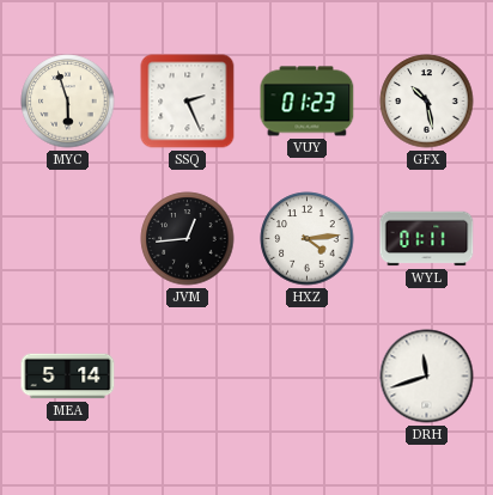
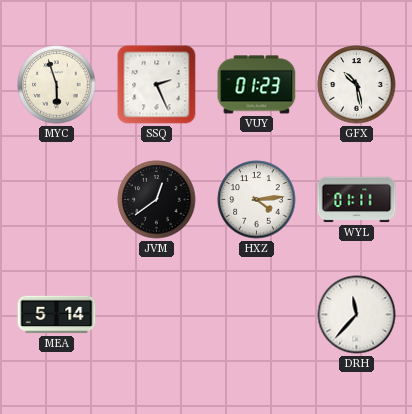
JVM: 12:44 -> 12:39 (157, 200)
DRH: 11:42 -> 11:37 (357, 315)
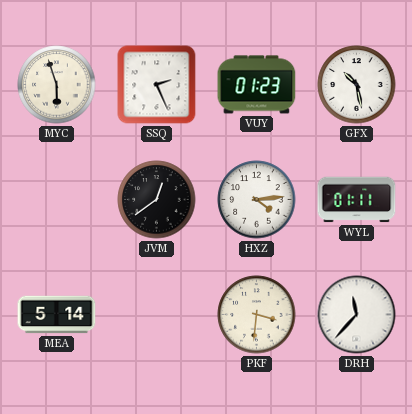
PKF: none -> 3:31 (257, 315)
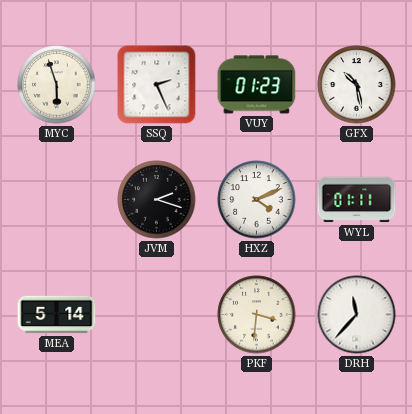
JVM: 12:39 -> 2:18 (157, 200)
HXZ: 4:14 -> 4:11 (257, 200)
